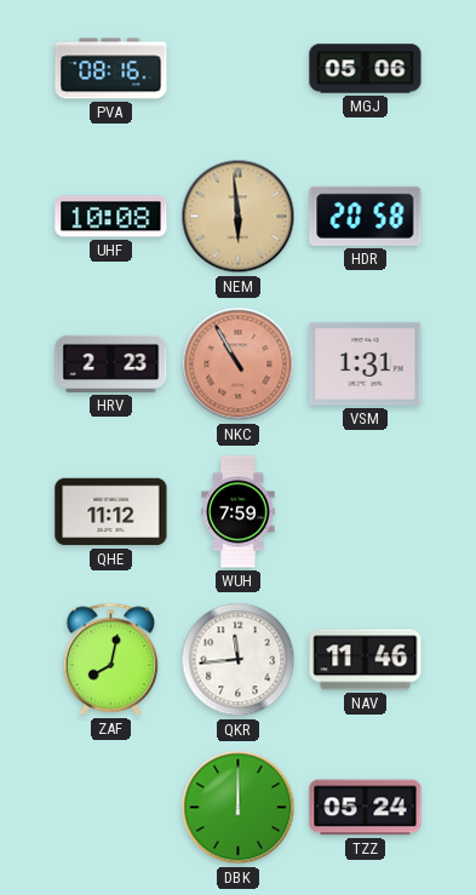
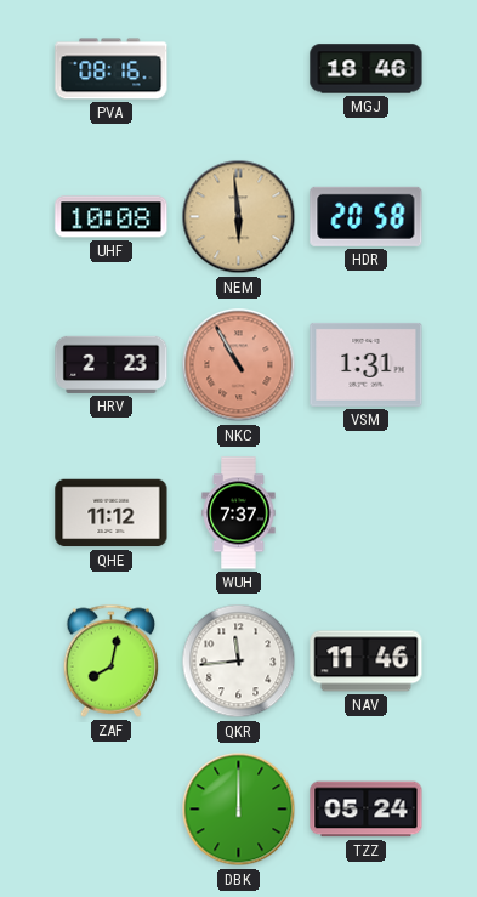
MGJ: 05:06 -> 18:46 (367, 69)
WUH: 7:59 -> 7:37 (239, 513)
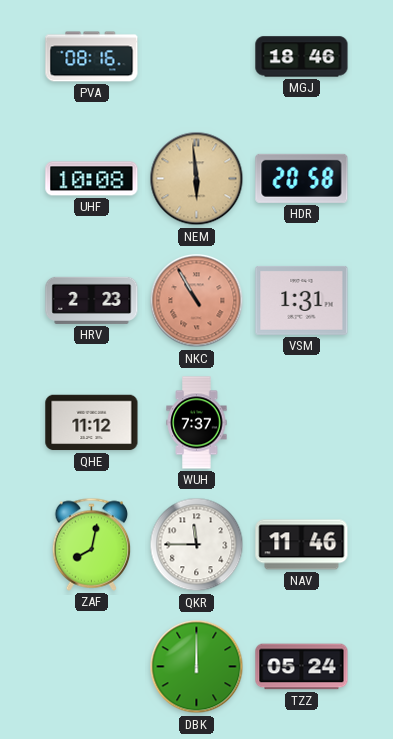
QKR: 11:44 -> 11:45 (197, 545)
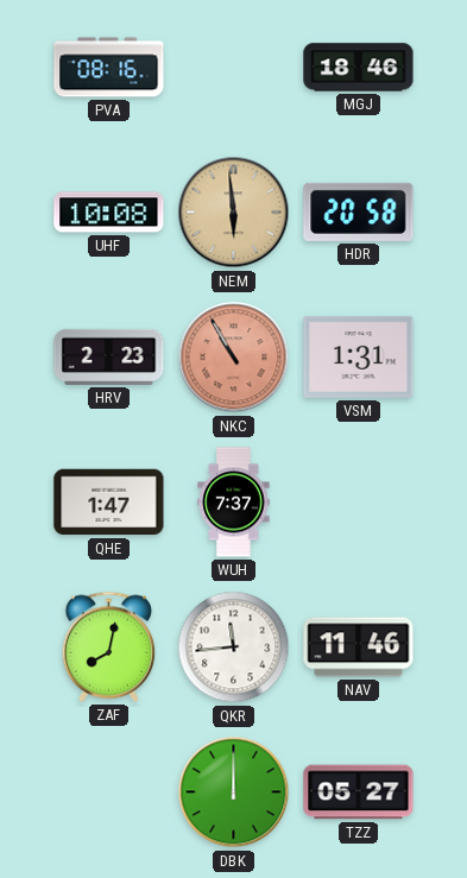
QHE: 11:12 -> 1:47 (109, 503)
QKR: 11:45 -> 11:44 (234, 648)
TZZ: 05:24 -> 05:27 (359, 792)
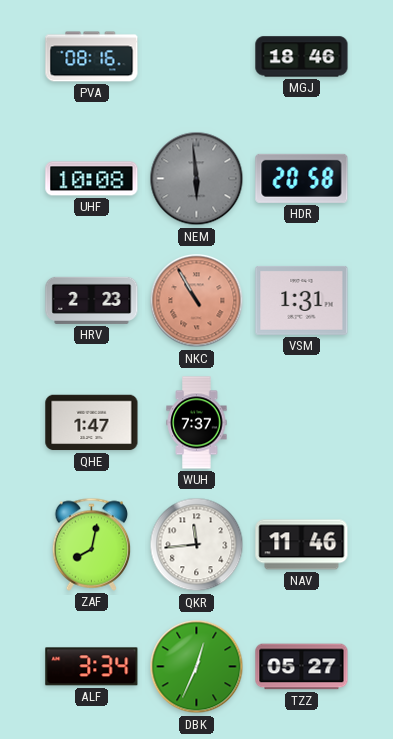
NEM dial: champagne -> grey (197, 179)
ALF: none -> 3:34 (92, 667)
DBK: 12:00 -> 12:34 (197, 667)
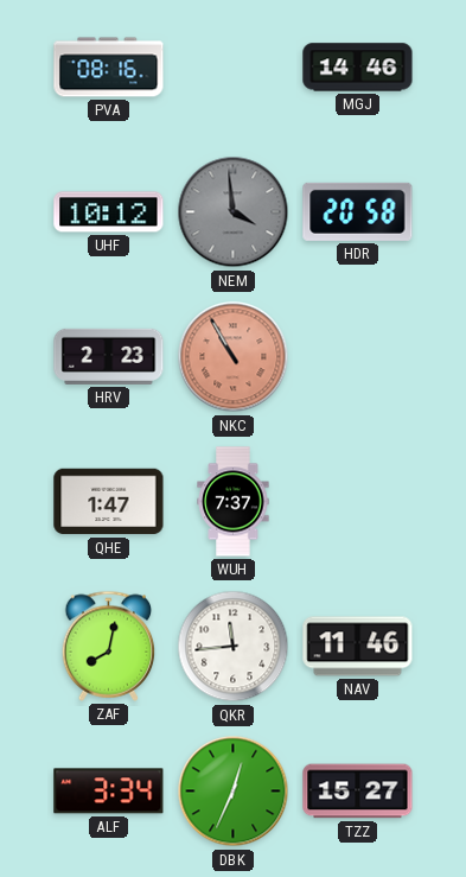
MGJ: 18:46 -> 14:46 (358, 68)
UHF: 10:08 -> 10:12 (109, 212)
NEM: 5:59 -> 3:59 (234, 212)
VSM: 1:31 -> none (302, 300)
TZZ: 05:27 -> 15:27 (358, 792)
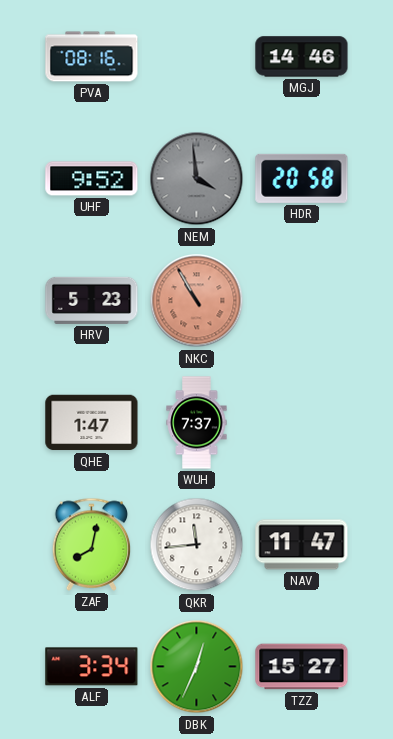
UHF: 10:12 -> 9:52 (92, 179)
HRV: 2:23 -> 5:23 (92, 300)
NAV: 11:46 -> 11:47 (302, 545)
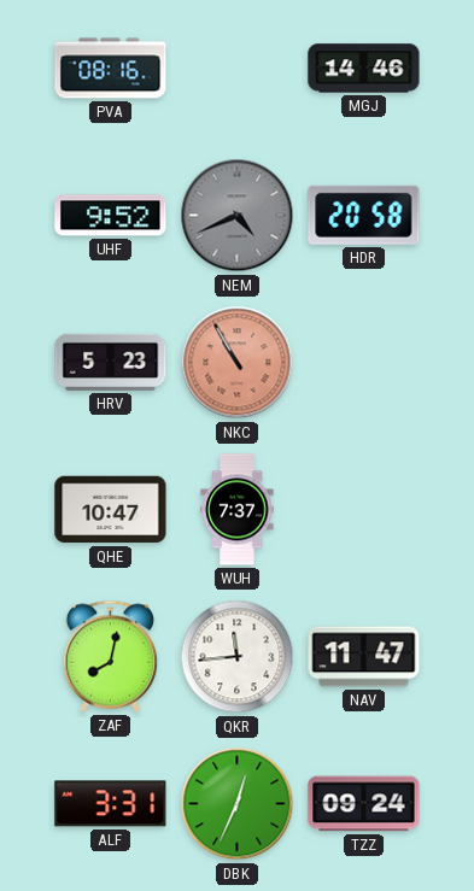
NEM: 3:59 -> 4:41 (238, 216)
QHE: 1:47 -> 10:47 (111, 510)
ALF: 3:34 -> 3:31 (111, 804)
TZZ: 15:27 -> 09:24 (364, 804)
